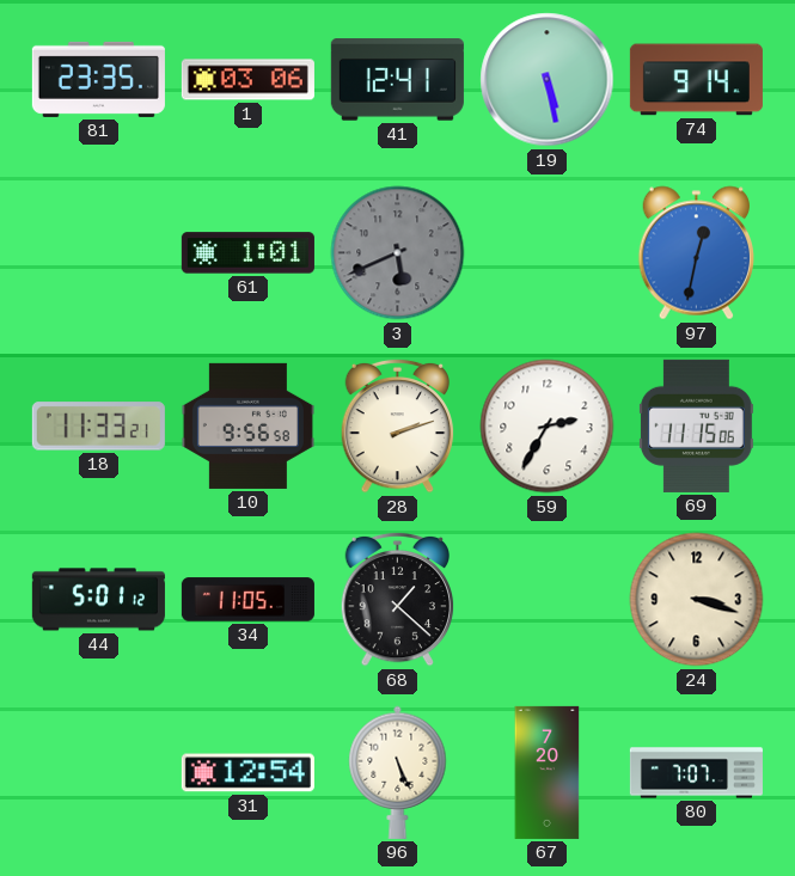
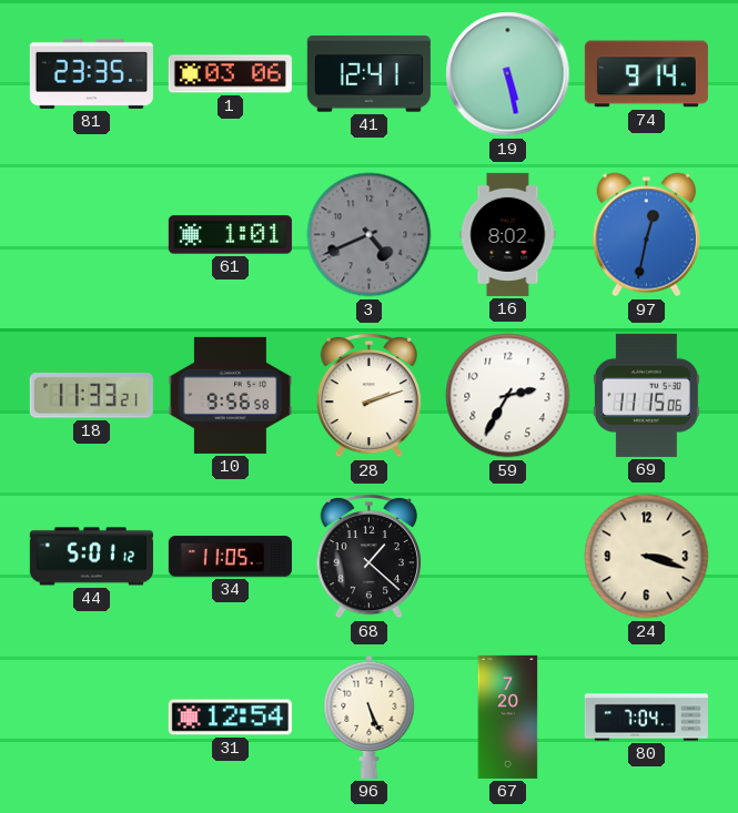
3: 5:41 -> 4:41 (370, 235)
16: none -> 8:02 (508, 234)
80: 7:07 -> 7:04 (646, 718)
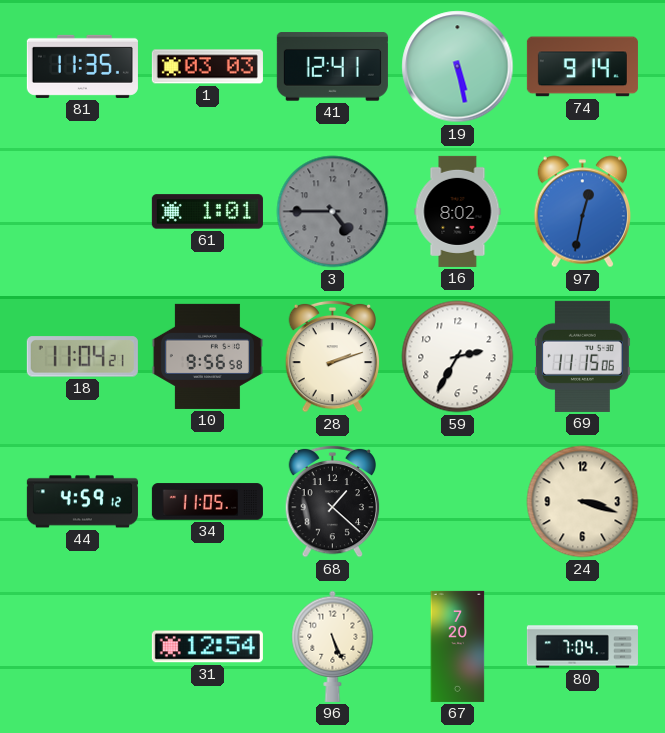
81: 23:35 -> 11:35 (82, 66)
1: 03:06 -> 03:03 (207, 67)
3: 4:41 -> 4:45 (333, 212)
18: 11:33 -> 11:04 (82, 357)
44: 5:01 -> 4:59 (82, 502)
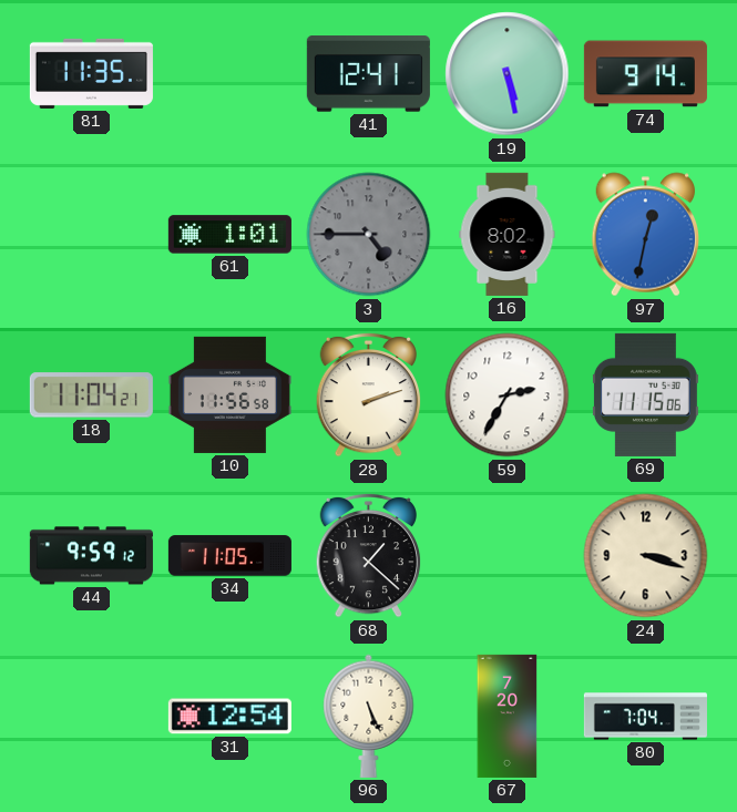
1: 03:03 -> none (207, 67)
10: 9:56 -> 11:56 (229, 394)
44: 4:59 -> 9:59 (91, 556)
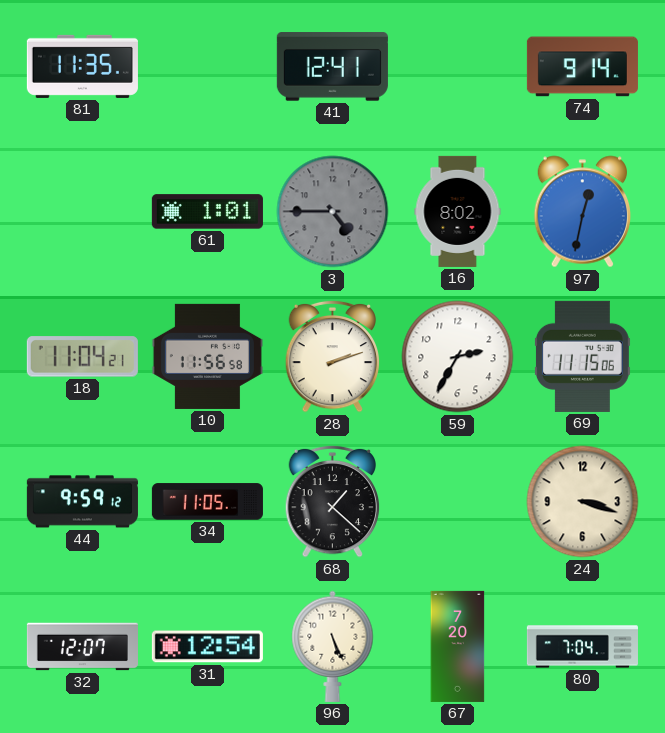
19: 5:28 -> none (508, 74)
32: none -> 12:07 (82, 647)
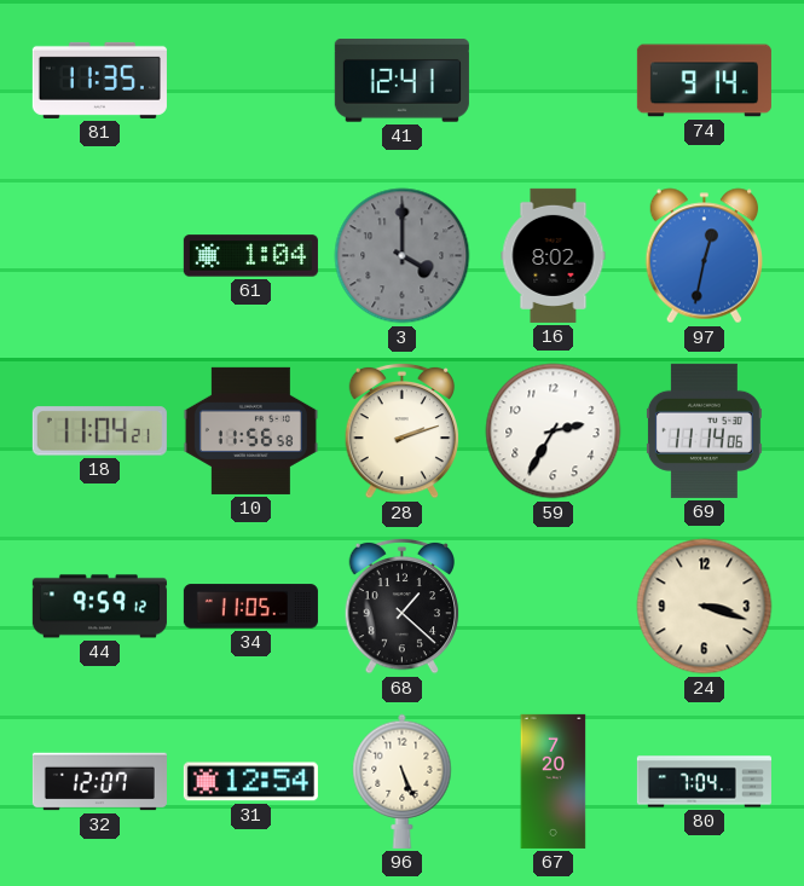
61: 1:01 -> 1:04 (250, 256)
3: 4:45 -> 4:00 (403, 256)
69: 11:15 -> 11:14 (704, 430)
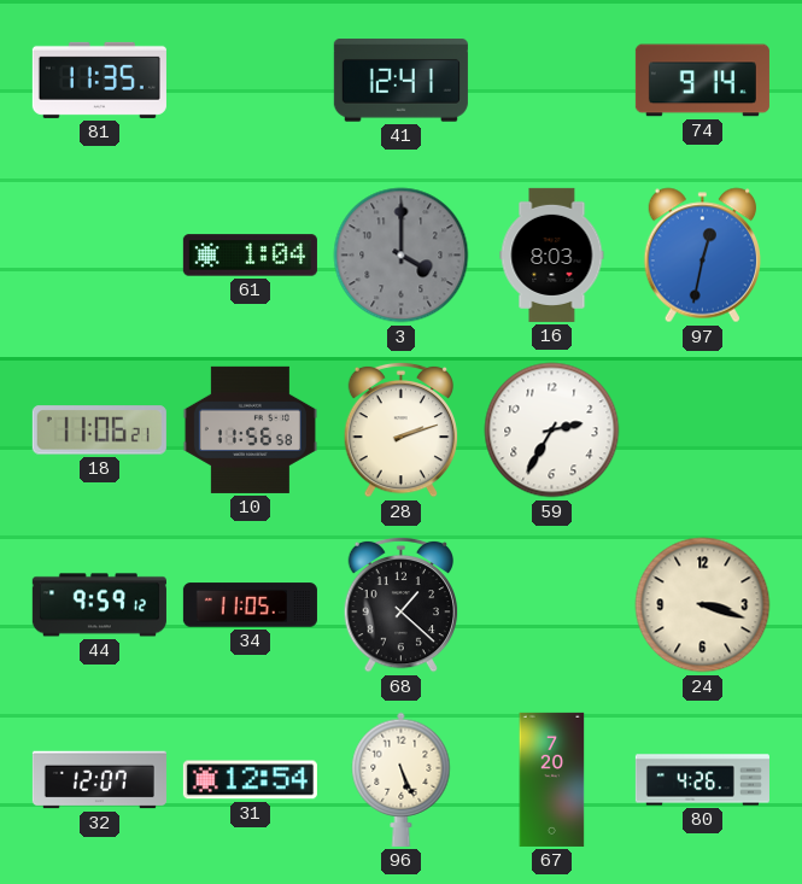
16: 8:02 -> 8:03 (552, 254)
18: 11:04 -> 11:06 (99, 431)
69: 11:14 -> none (704, 430)
80: 7:04 -> 4:26 (702, 780)
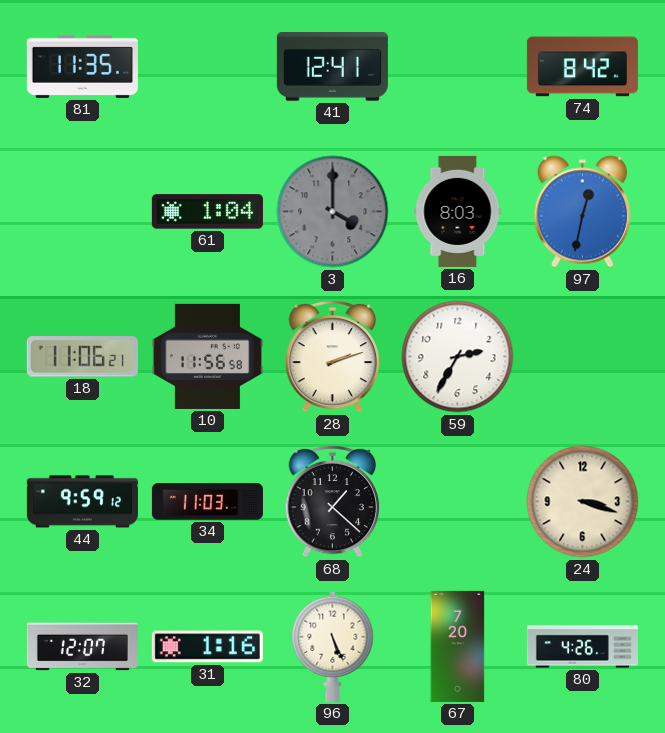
74: 9:14 -> 8:42 (582, 67)
34: 11:05 -> 11:03 (207, 502)
31: 12:54 -> 1:16 (207, 647)
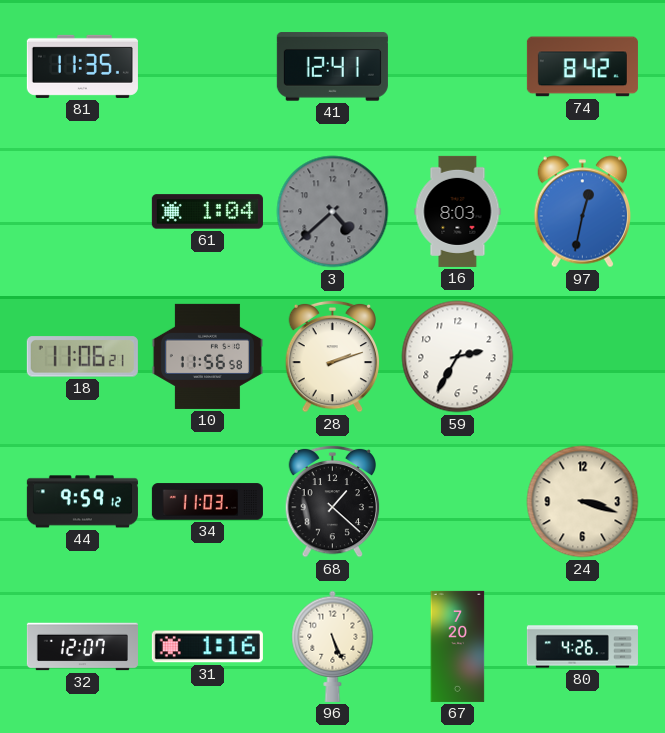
3: 4:00 -> 4:38 (333, 212)
